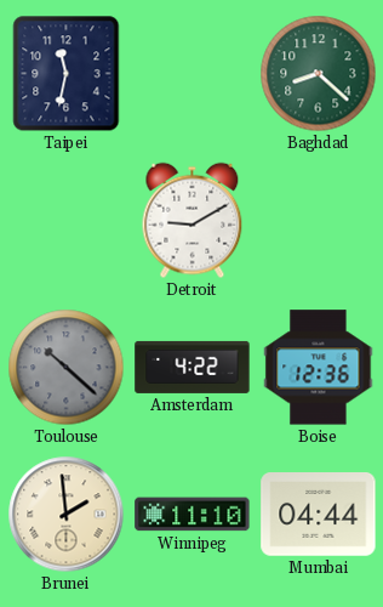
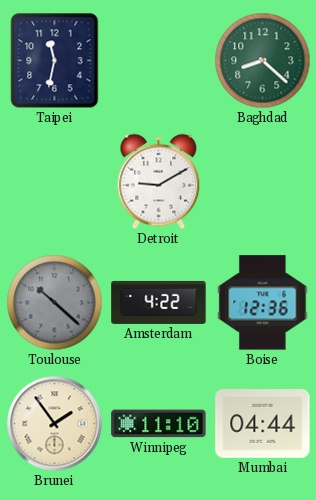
Brunei: 1:59 -> 1:54 (55, 424)
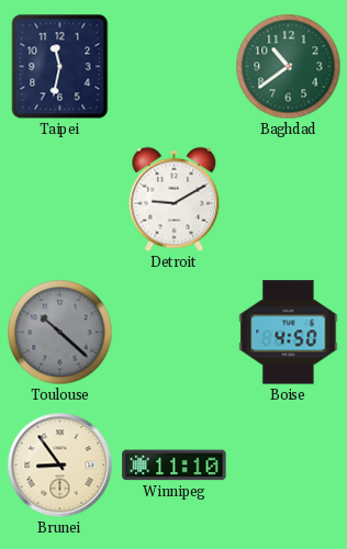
Baghdad: 8:22 -> 10:39 (289, 67)
Amsterdam: 4:22 -> none (159, 302)
Boise: 12:36 -> 4:50 (289, 333)
Brunei: 1:54 -> 8:54 (60, 466)
Mumbai: 04:44 -> none (263, 424)
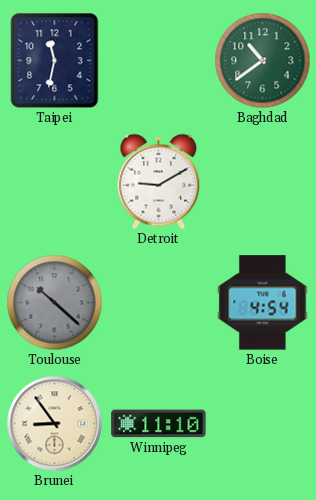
Boise: 4:50 -> 4:54 (263, 303)
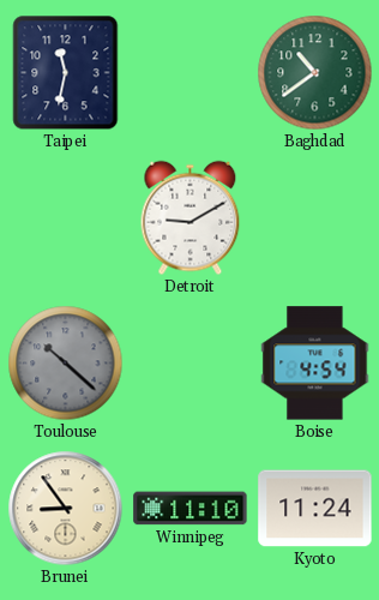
Kyoto: none -> 11:24 (315, 509)
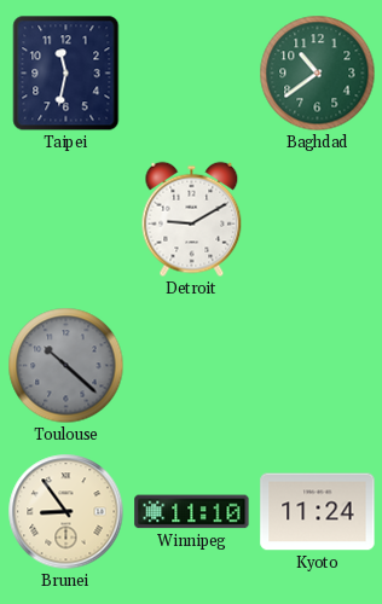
Boise: 4:54 -> none (315, 364)
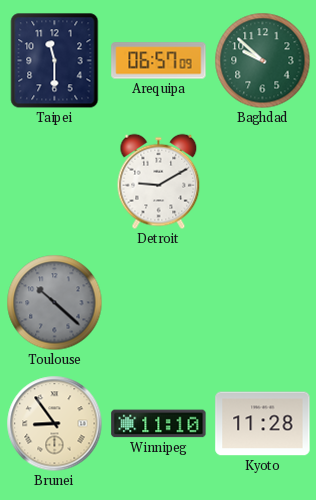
Taipei: 11:32 -> 11:30 (55, 61)
Arequipa: none -> 06:57 (159, 61)
Baghdad: 10:39 -> 9:52 (263, 61)
Kyoto: 11:24 -> 11:28 (263, 424)
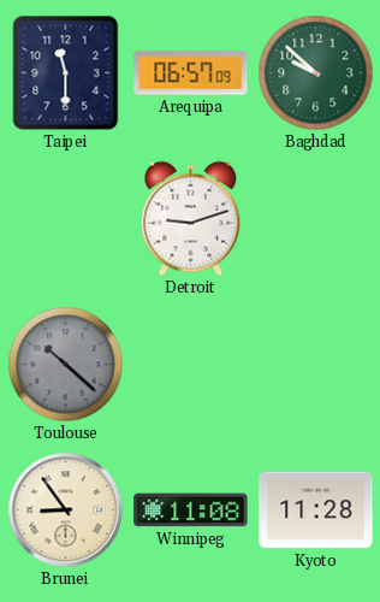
Detroit: 9:10 -> 9:12 (191, 219)
Winnipeg: 11:10 -> 11:08 (191, 510)
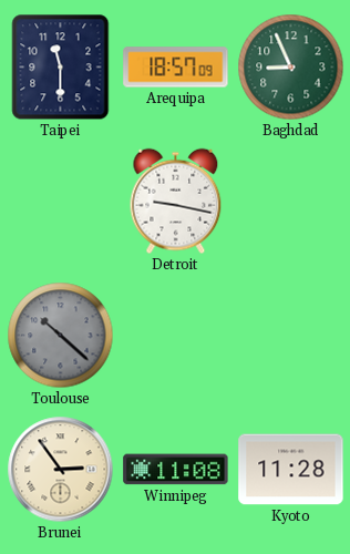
Arequipa: 06:57 -> 18:57 (176, 68)
Baghdad: 9:52 -> 8:56 (291, 68)
Detroit: 9:12 -> 9:17 (176, 202)
Brunei: 8:54 -> 2:54 (61, 470)
